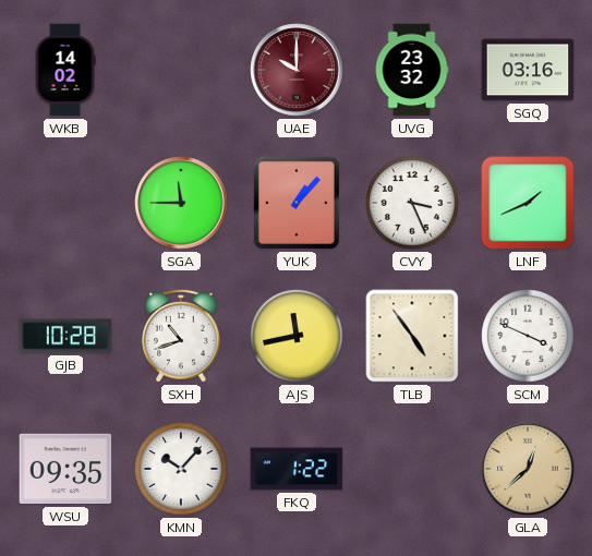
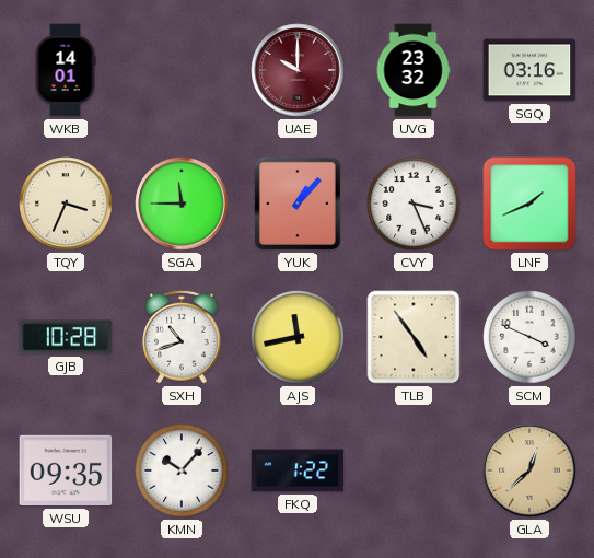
WKB: 14:02 -> 14:01 (66, 70)
TQY: none -> 3:34 (66, 204)
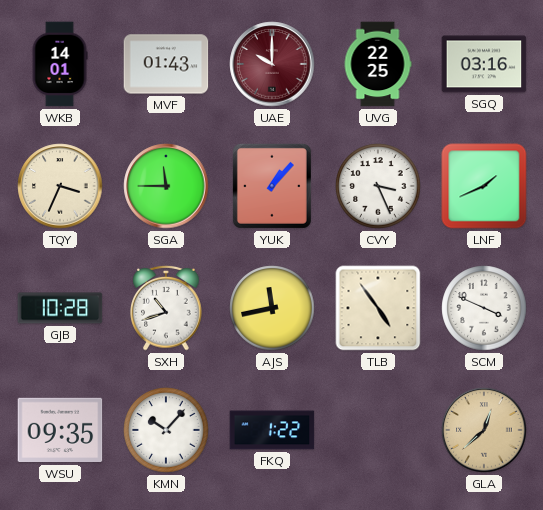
MVF: none -> 01:43 (166, 64)
UVG: 23:32 -> 22:25 (378, 64)
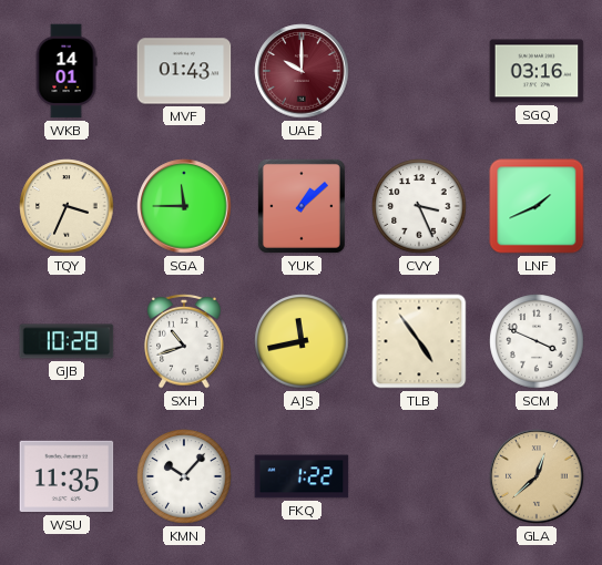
UVG: 22:25 -> none (378, 64)
YUK: 1:07 -> 1:08 (302, 206)
WSU: 09:35 -> 11:35 (67, 476)
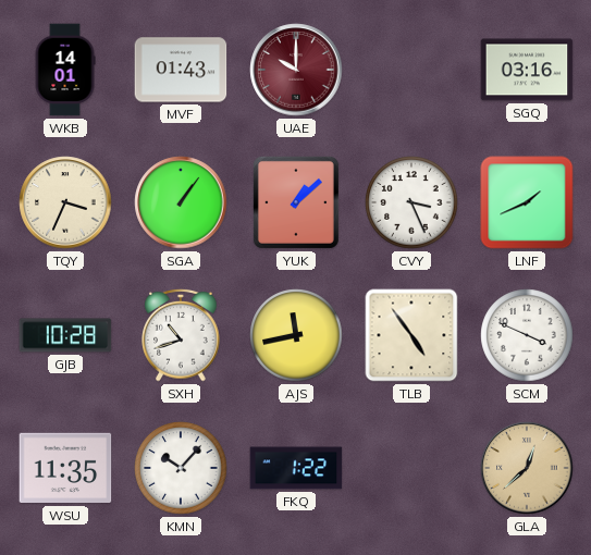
SGA: 11:45 -> 1:06 (181, 202)
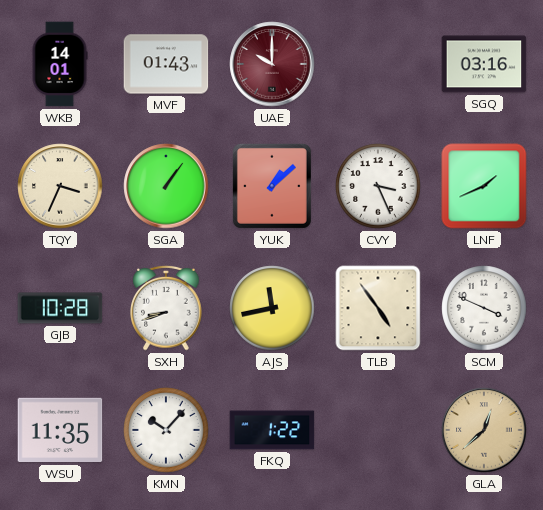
SXH: 10:42 -> 8:42 (166, 308)
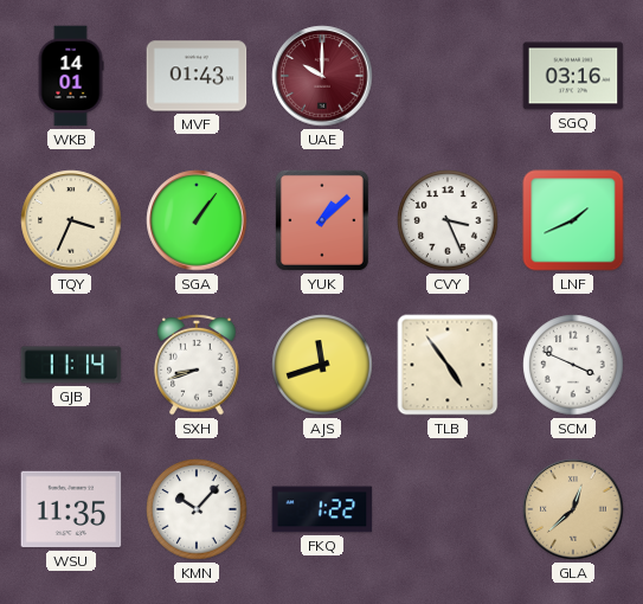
GJB: 10:28 -> 11:14 (71, 365)
AJS: 11:43 -> 11:42 (322, 365)
